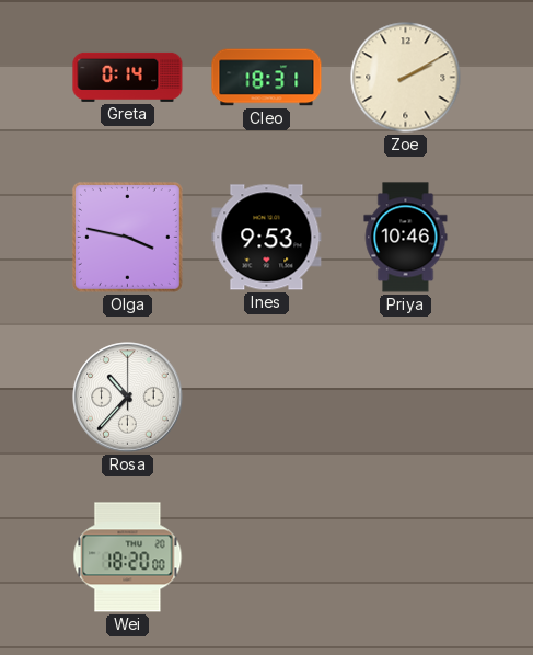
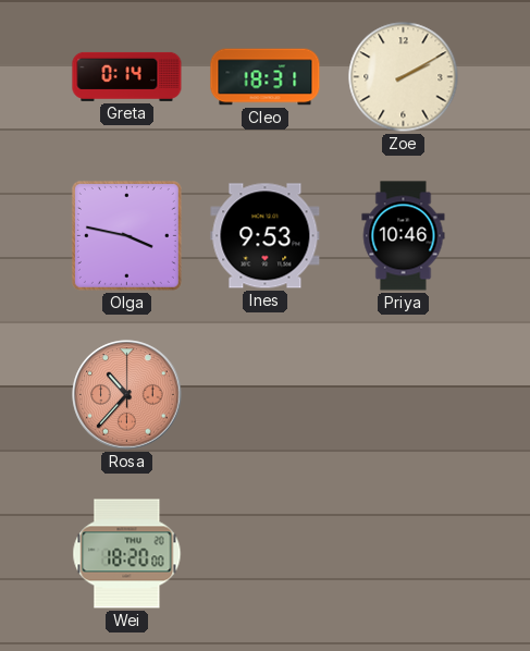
Rosa dial: white -> salmon (127, 395)
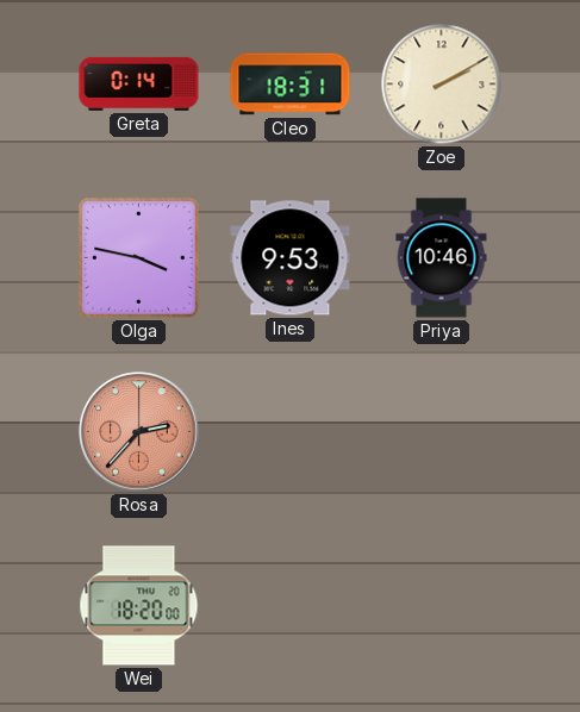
Rosa: 10:37 -> 2:37 (139, 432)
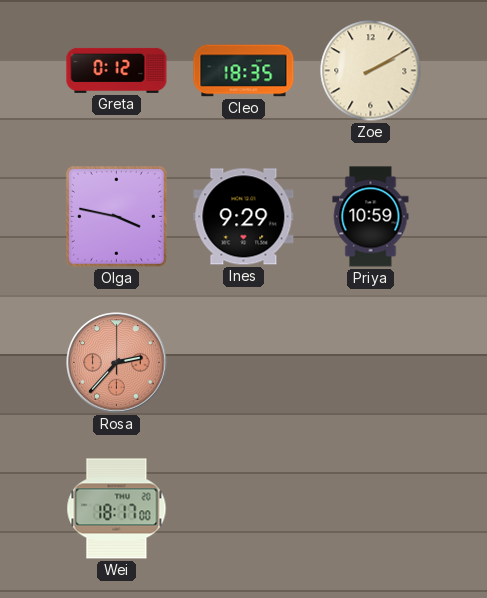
Greta: 0:14 -> 0:12 (117, 70)
Cleo: 18:31 -> 18:35 (244, 71)
Ines: 9:53 -> 9:29 (244, 217)
Priya: 10:46 -> 10:59 (371, 217)
Wei: 18:20 -> 18:17 (117, 509)
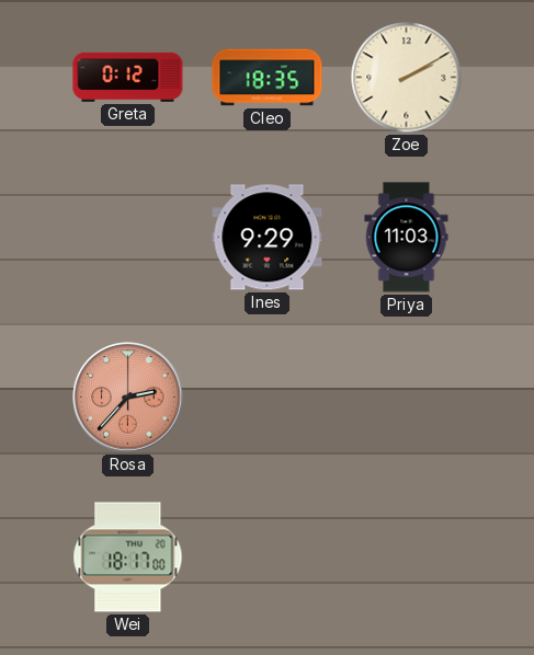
Olga: 3:47 -> none (116, 216)
Priya: 10:59 -> 11:03 (407, 238)
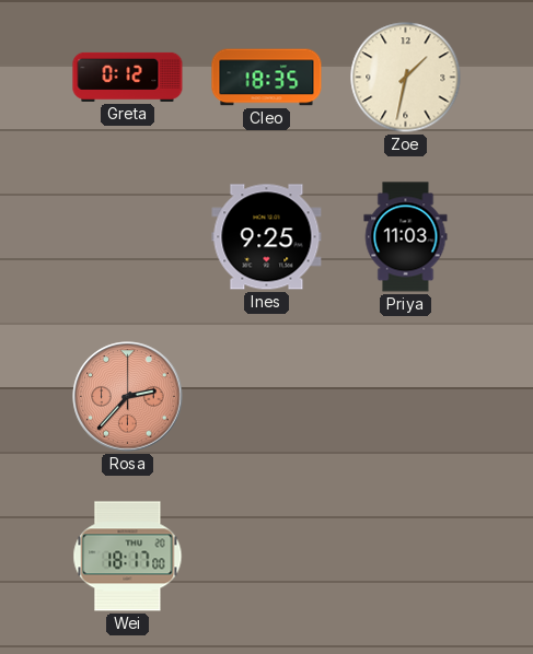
Zoe: 2:10 -> 1:32 (406, 78)
Ines: 9:29 -> 9:25 (267, 237)
